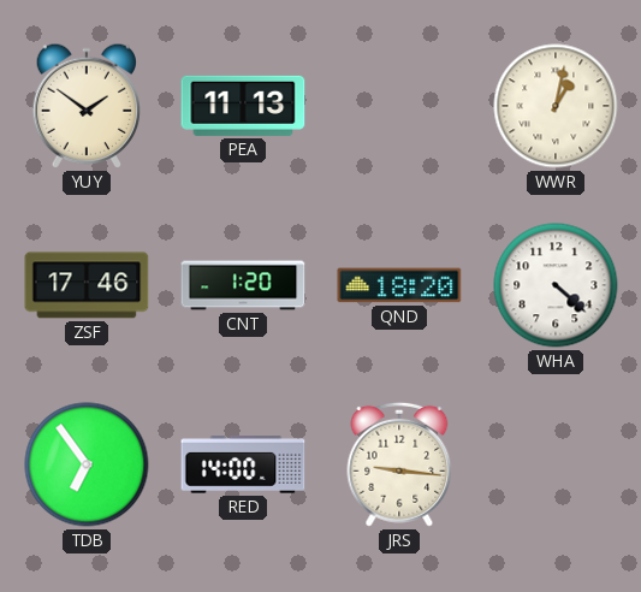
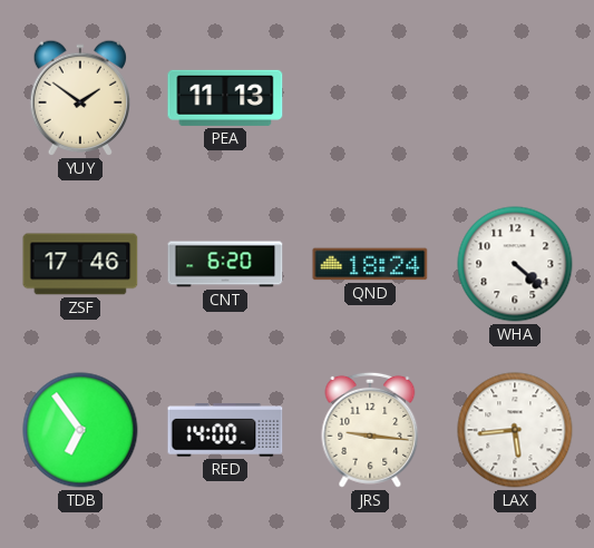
WWR: 1:02 -> none (556, 106)
CNT: 1:20 -> 6:20 (225, 264)
QND: 18:20 -> 18:24 (370, 264)
LAX: none -> 5:44 (515, 430)
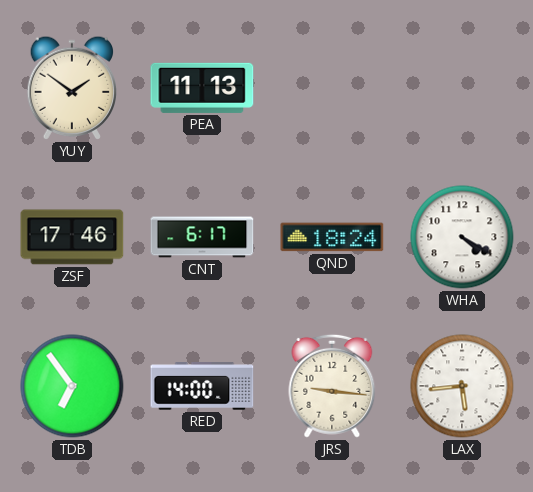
CNT: 6:20 -> 6:17 (202, 237)
WHA: 4:22 -> 4:20 (462, 237)
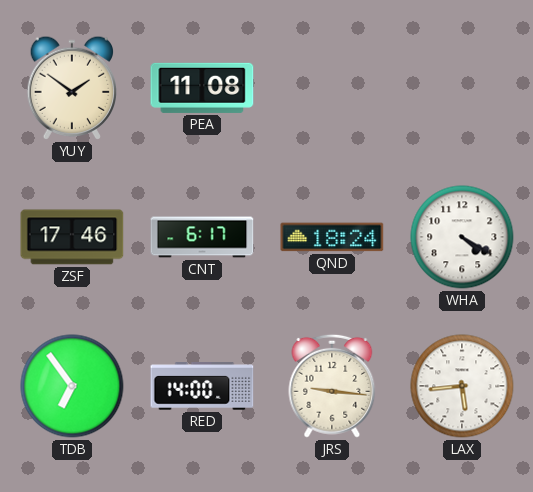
PEA: 11:13 -> 11:08 (202, 88)
